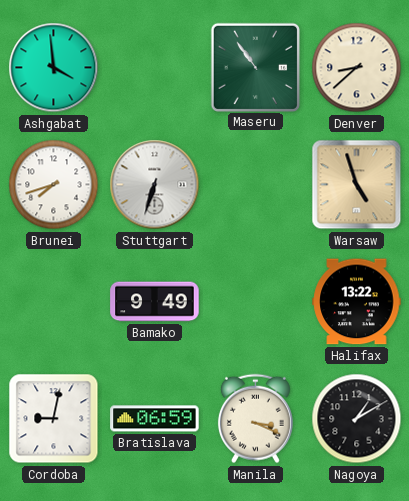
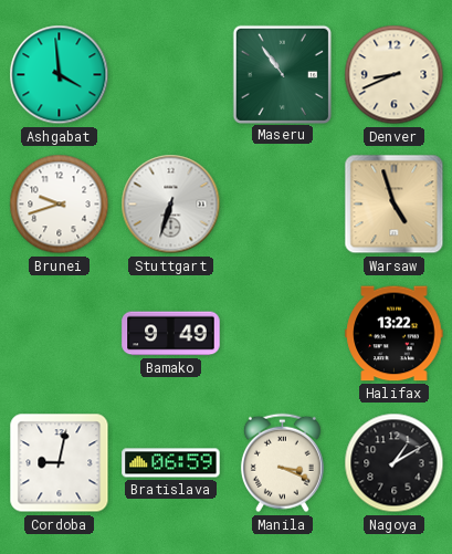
Denver: 8:38 -> 8:41 (395, 75)
Brunei: 7:42 -> 9:42 (60, 205)
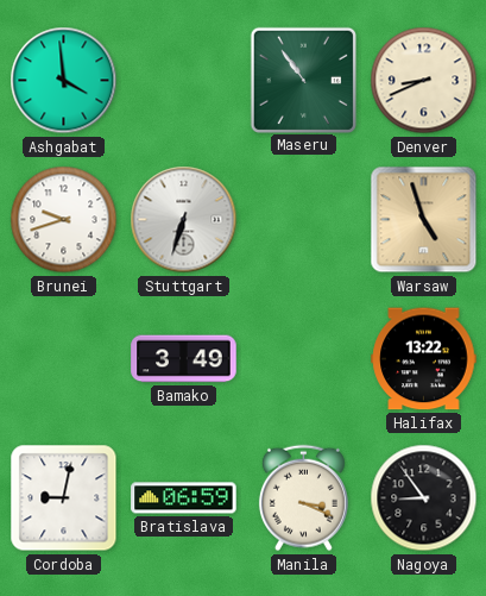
Bamako: 9:49 -> 3:49 (184, 359)
Nagoya: 1:10 -> 8:54 (424, 498)
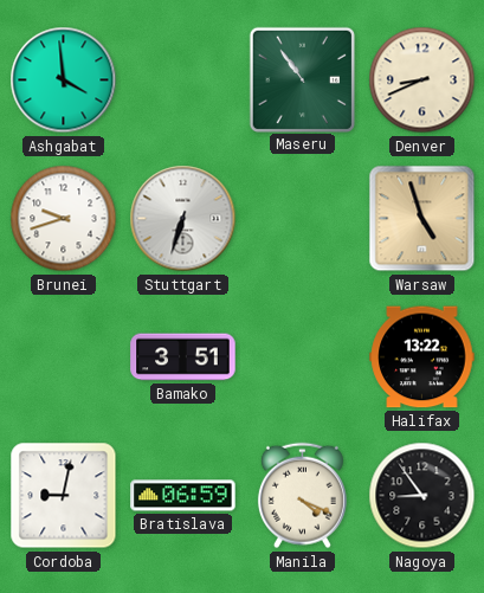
Bamako: 3:49 -> 3:51 (183, 357)
Manila: 3:19 -> 4:19 (302, 496)
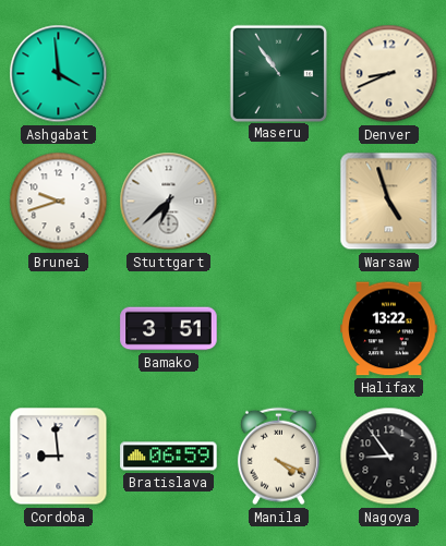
Stuttgart: 6:33 -> 6:38 (169, 202)
Cordoba: 9:02 -> 8:59 (59, 457)
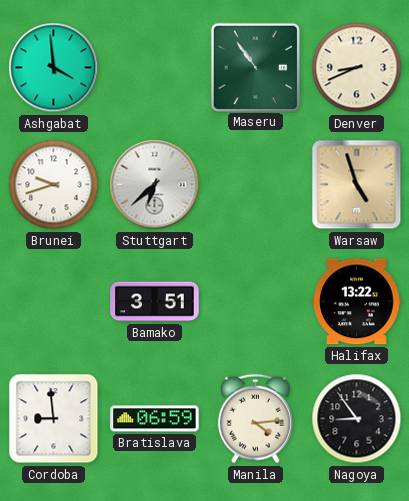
Manila: 4:19 -> 4:14 (255, 419)
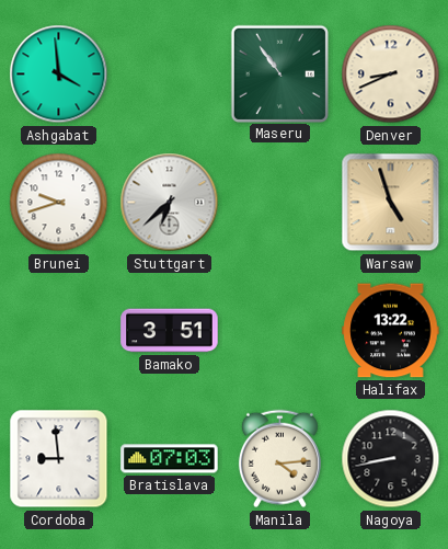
Bratislava: 06:59 -> 07:03 (170, 459)
Nagoya: 8:54 -> 8:43 (391, 459)
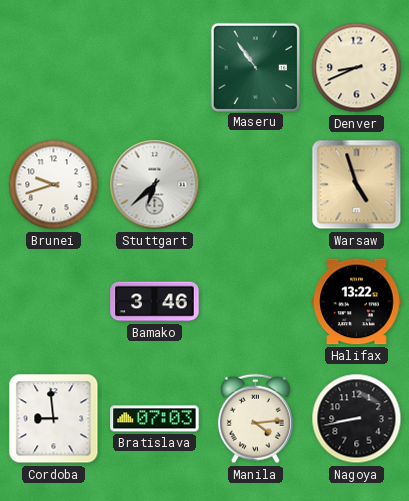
Ashgabat: 3:59 -> none (59, 75)
Bamako: 3:51 -> 3:46 (155, 302)
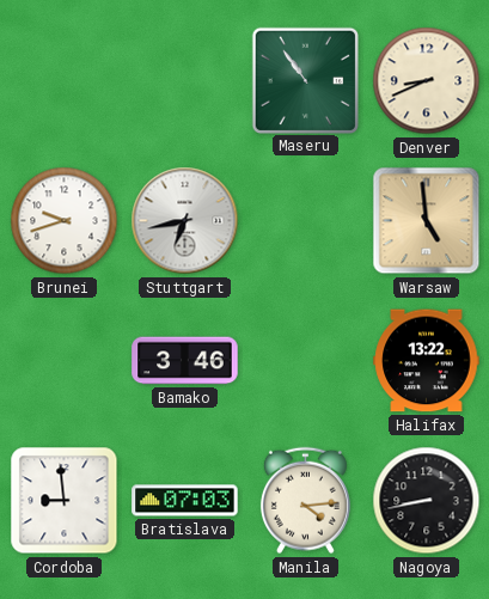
Stuttgart: 6:38 -> 6:43 (185, 221)
Warsaw: 4:57 -> 4:59 (427, 221)
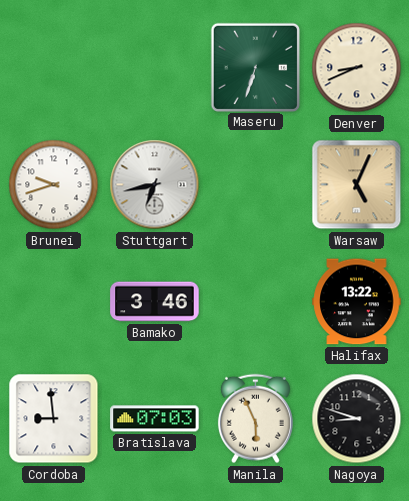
Maseru: 10:54 -> 6:33 (255, 67)
Warsaw: 4:59 -> 5:04 (357, 185)
Manila: 4:14 -> 5:56 (255, 419)
Nagoya: 8:43 -> 8:48 (357, 419)
